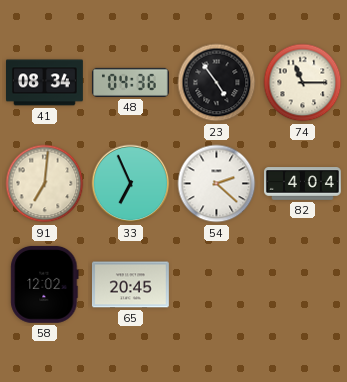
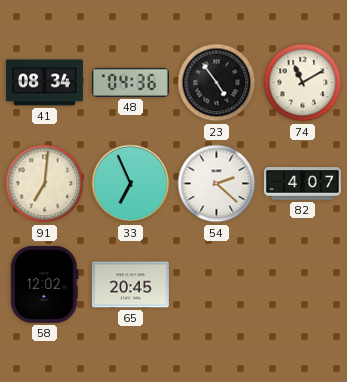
74: 11:15 -> 11:10 (303, 83)
82: 4:04 -> 4:07 (303, 184)
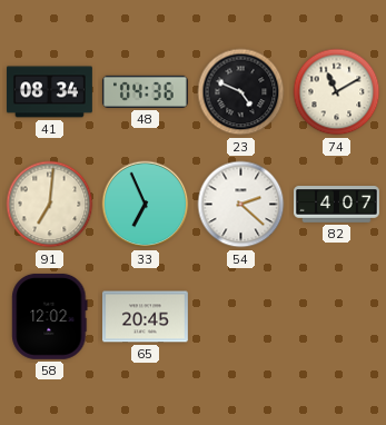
23: 4:54 -> 4:49 (241, 92)
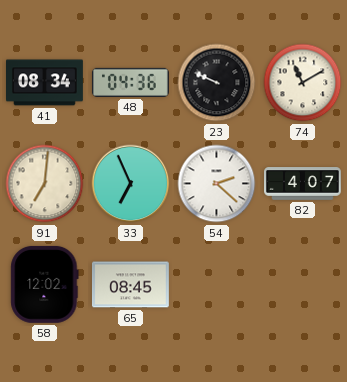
23: 4:49 -> 9:49 (217, 83)
65: 20:45 -> 08:45 (130, 285)
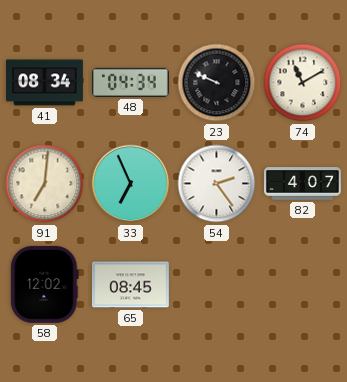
48: 04:36 -> 04:34 (130, 82)
54: 2:22 -> 2:24 (217, 184)
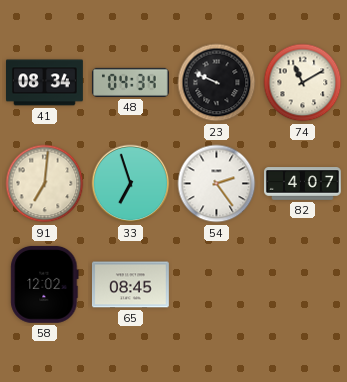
33: 6:56 -> 6:57 (131, 184)
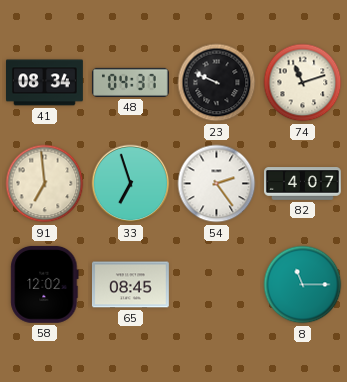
48: 04:34 -> 04:37 (130, 82)
74: 11:10 -> 11:12 (303, 83)
91: 7:01 -> 6:59 (45, 184)
8: none -> 11:15 (303, 285)
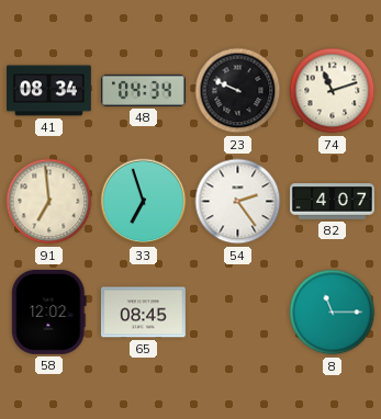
48: 04:37 -> 04:34 (143, 90)
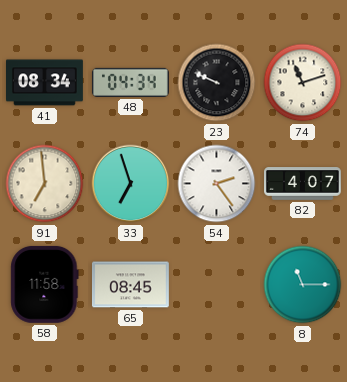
58: 12:02 -> 11:58 (45, 284)
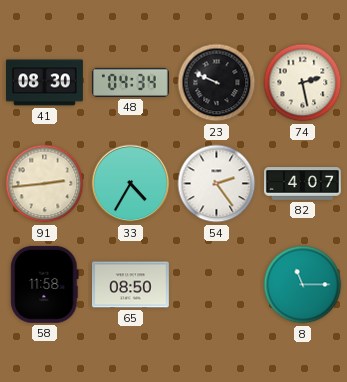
41: 08:34 -> 08:30 (45, 83)
74: 11:12 -> 2:28 (303, 83)
91: 6:59 -> 2:44 (45, 184)
33: 6:57 -> 4:35 (131, 184)
65: 08:45 -> 08:50 (130, 285)
